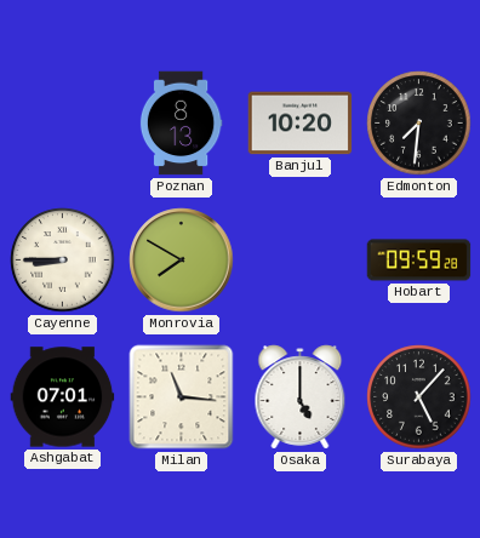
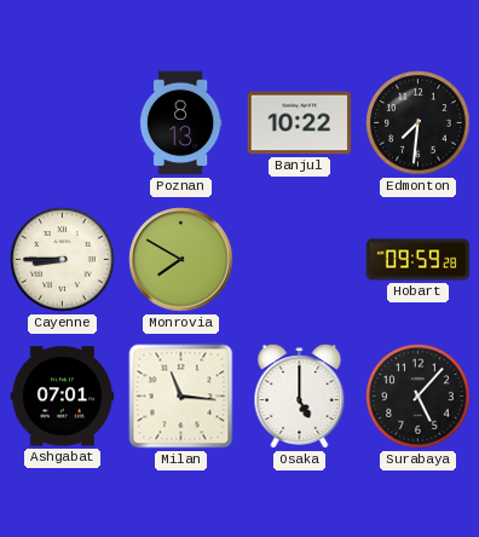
Banjul: 10:20 -> 10:22 (300, 123)
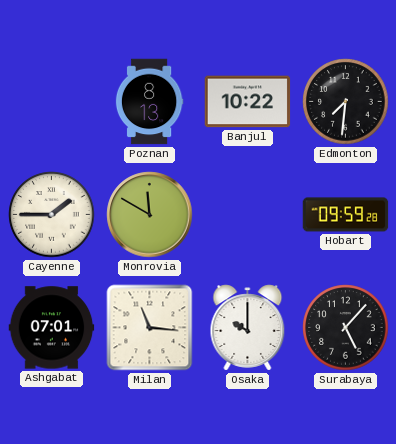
Cayenne: 8:45 -> 1:45 (52, 215)
Monrovia: 7:50 -> 11:50 (150, 215)
Osaka: 5:00 -> 10:00 (248, 328)
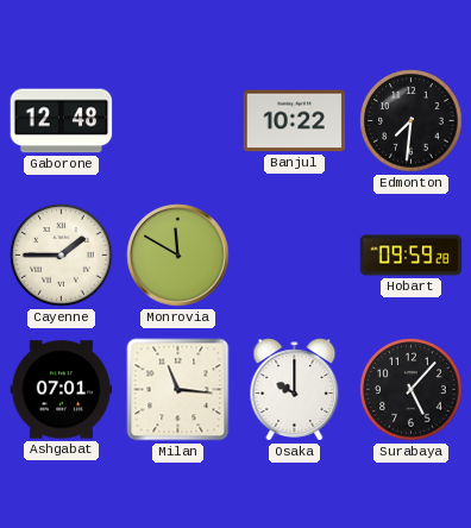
Gaborone: none -> 12:48 (62, 121)
Poznan: 8:13 -> none (149, 102)
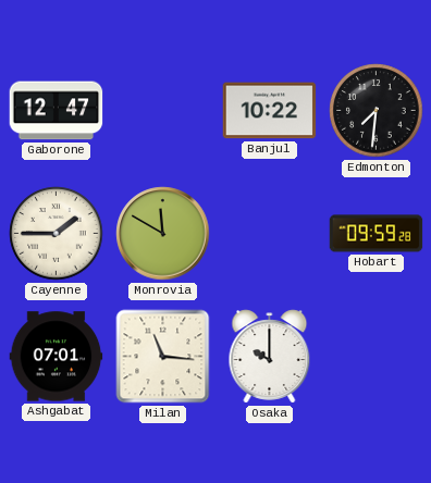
Gaborone: 12:48 -> 12:47 (57, 111)
Surabaya: 5:07 -> none (412, 390)
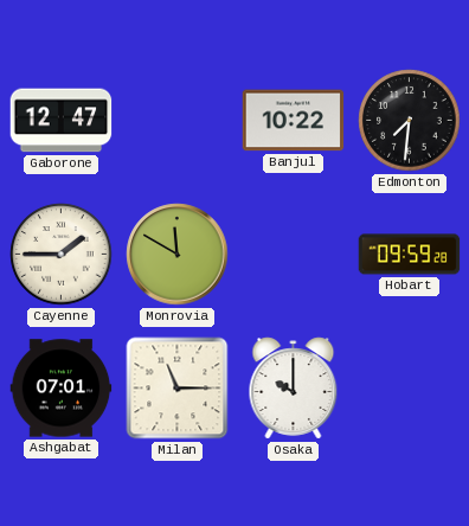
Milan: 11:16 -> 11:15 (178, 389)
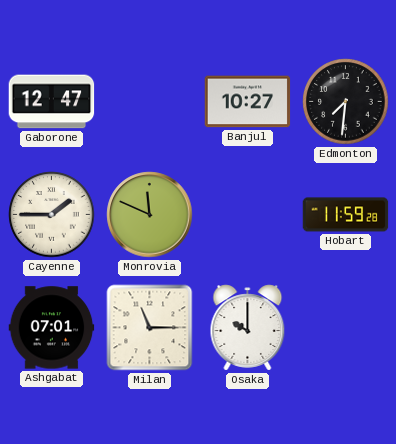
Banjul: 10:22 -> 10:27 (248, 102)
Monrovia: 11:50 -> 11:49 (150, 215)
Hobart: 09:59 -> 11:59 (346, 215)
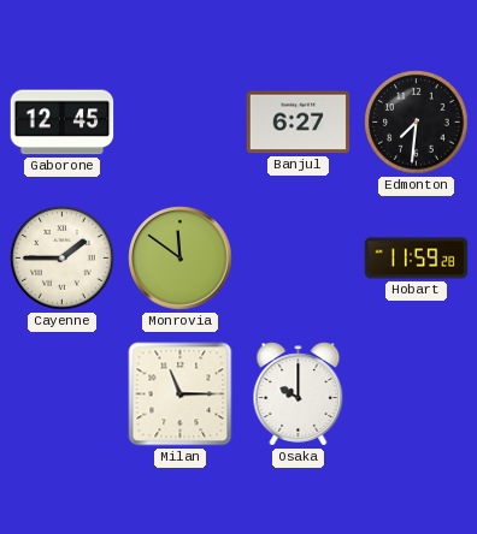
Gaborone: 12:47 -> 12:45 (63, 123)
Banjul: 10:27 -> 6:27 (299, 123)
Monrovia: 11:49 -> 11:51 (181, 259)
Ashgabat: 07:01 -> none (52, 328)
